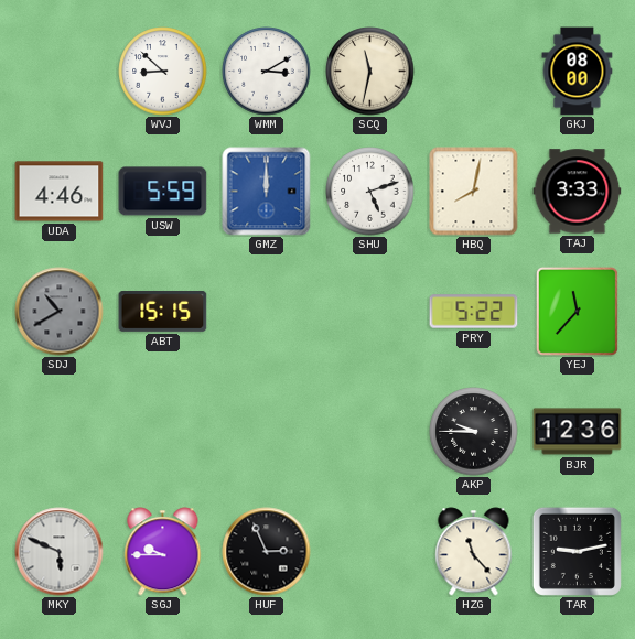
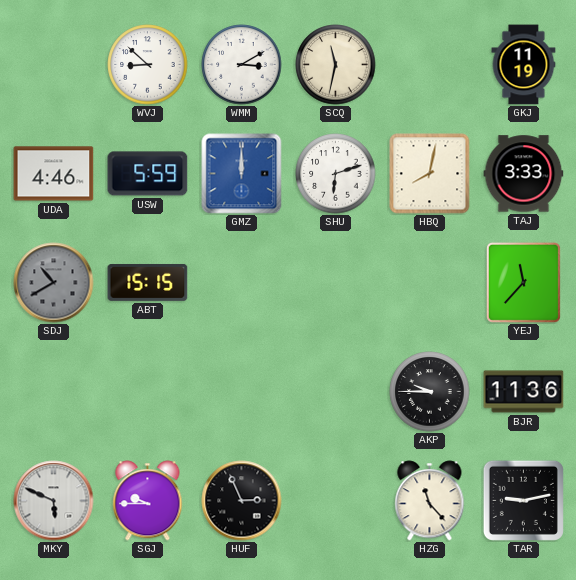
GKJ: 08:00 -> 11:19 (524, 65)
SHU: 5:12 -> 6:12 (336, 174)
PRY: 5:22 -> none (474, 312)
BJR: 12:36 -> 11:36 (524, 392)
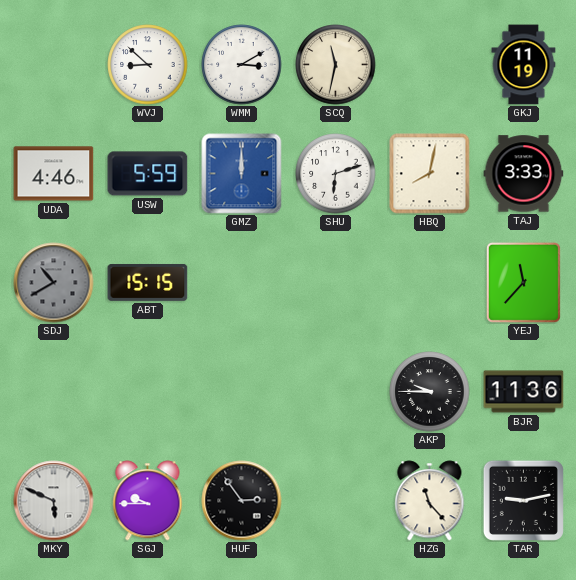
HUF: 2:56 -> 2:54 (242, 501)
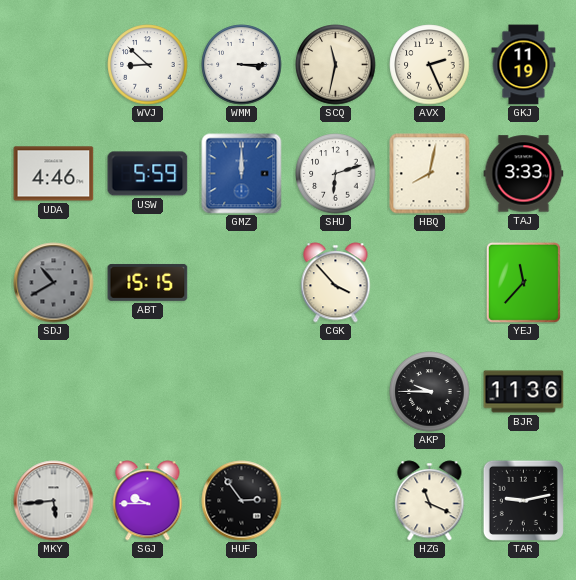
WMM: 3:10 -> 3:15 (242, 65)
AVX: none -> 2:26 (430, 65)
CGK: none -> 3:53 (336, 283)
MKY: 5:49 -> 5:44 (54, 501)
HZG: 11:23 -> 11:19 (430, 501)
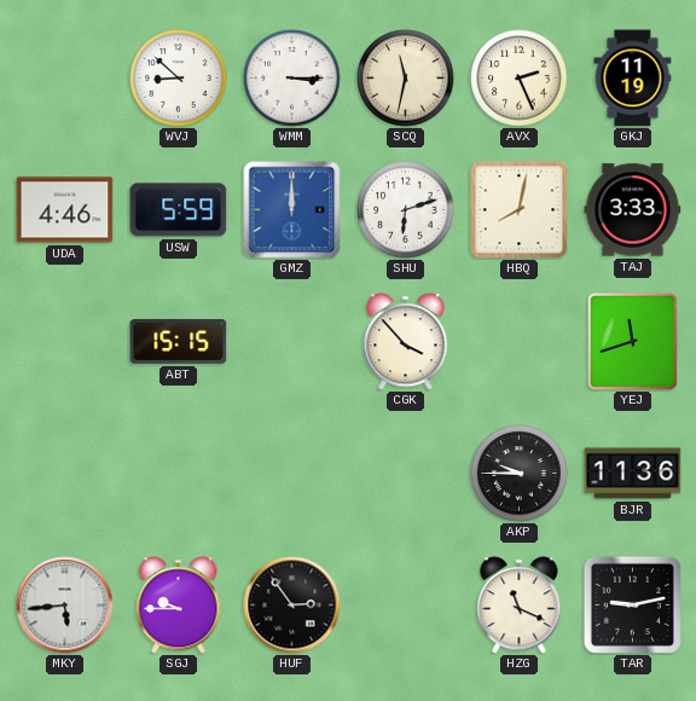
SDJ: 10:40 -> none (54, 283)
YEJ: 11:37 -> 11:42 (632, 341)
